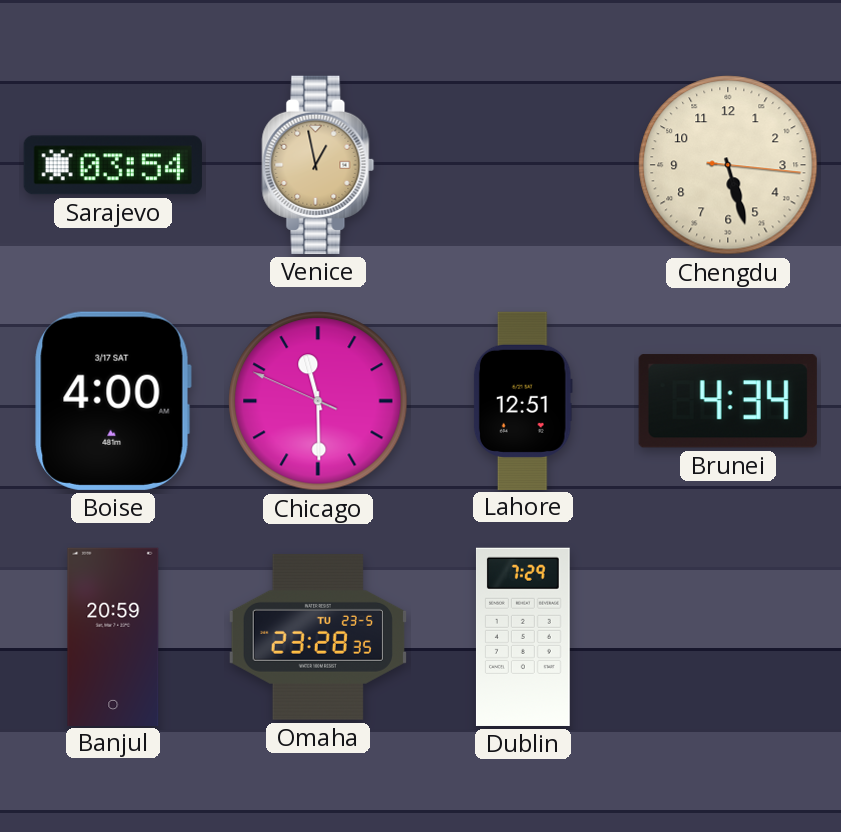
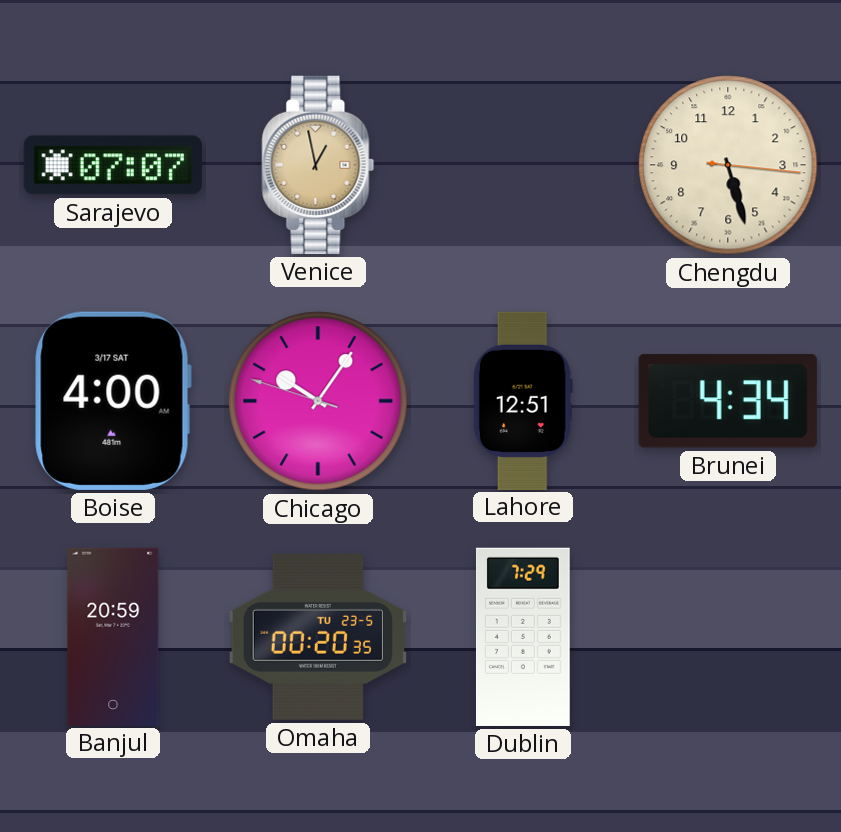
Sarajevo: 03:54 -> 07:07 (113, 165)
Chicago: 11:29 -> 10:05 (318, 401)
Omaha: 23:28 -> 00:20 (318, 637)
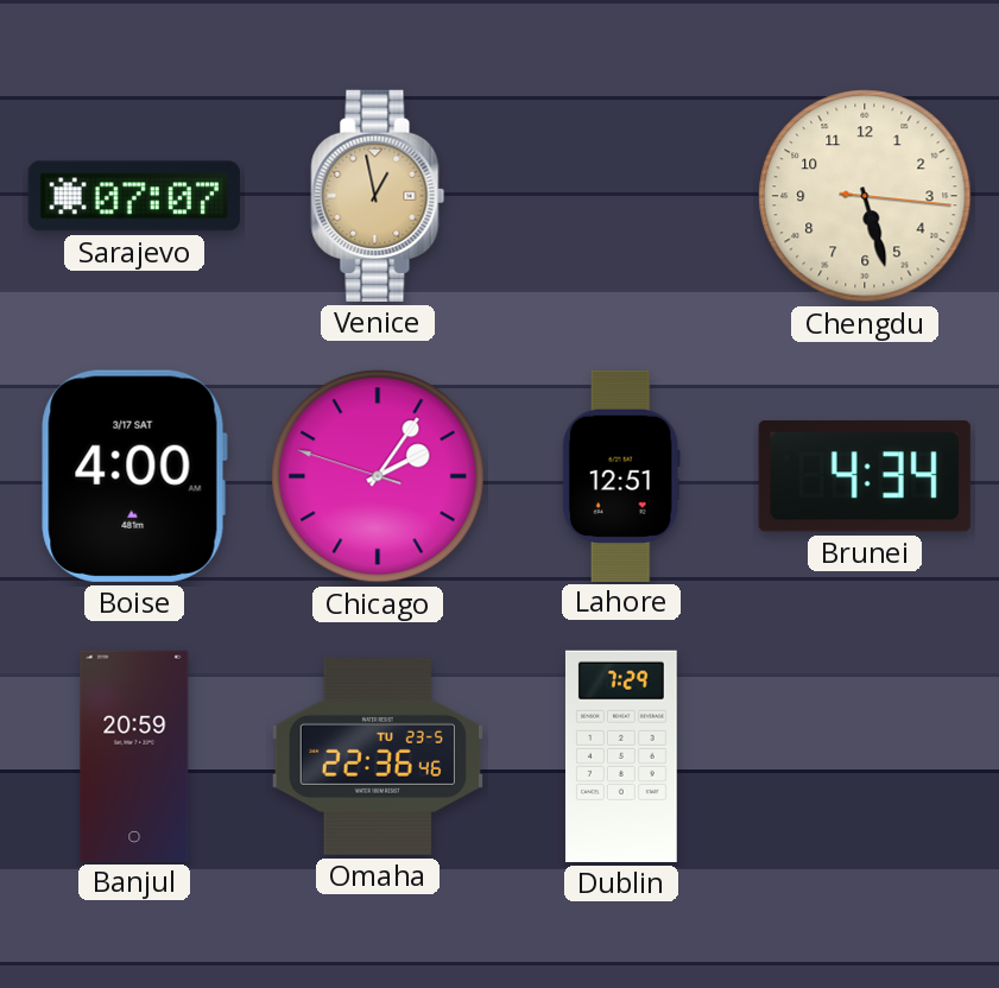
Chicago: 10:05 -> 2:05 (378, 476)
Omaha: 00:20 -> 22:36 (378, 756)
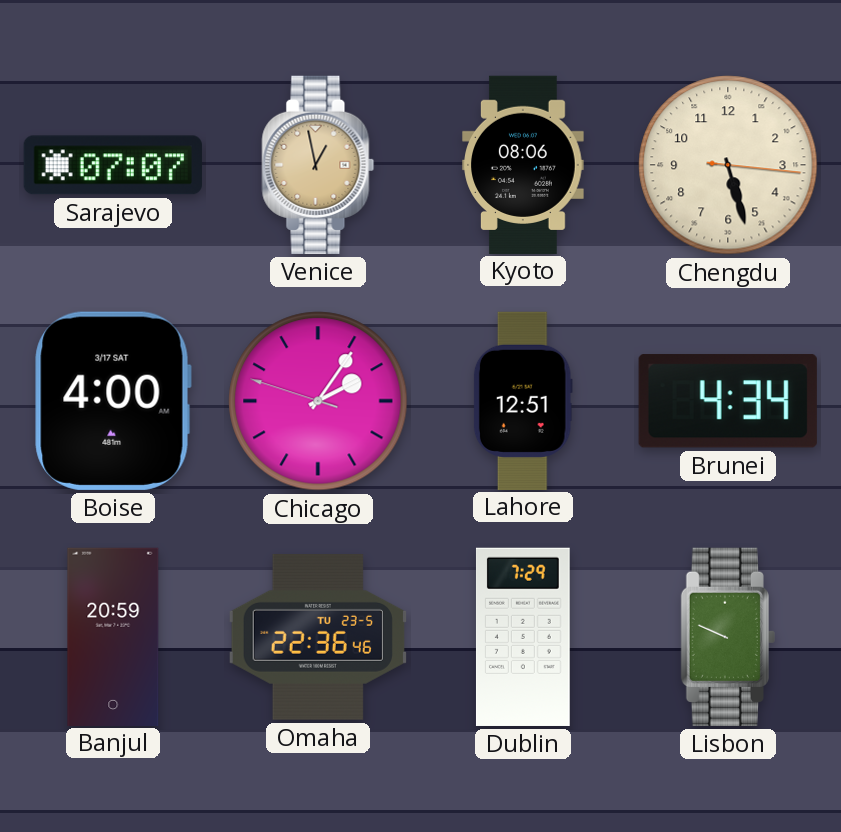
Kyoto: none -> 08:06 (523, 164)
Lisbon: none -> 9:49 (728, 637)
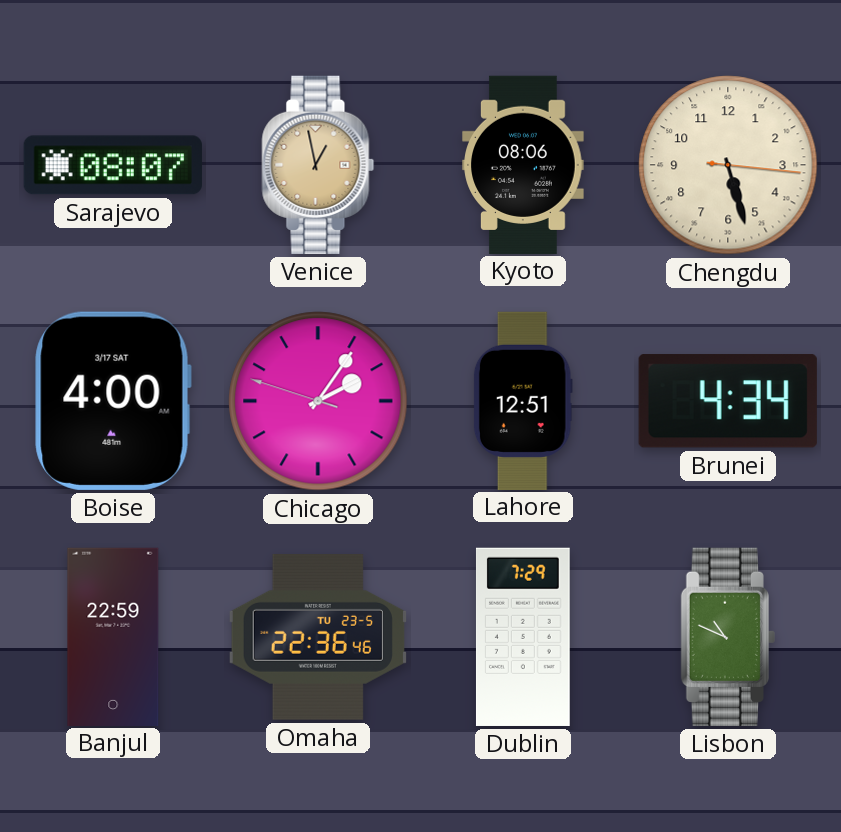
Sarajevo: 07:07 -> 08:07 (113, 165)
Banjul: 20:59 -> 22:59 (113, 636)
Lisbon: 9:49 -> 10:49 (728, 637)
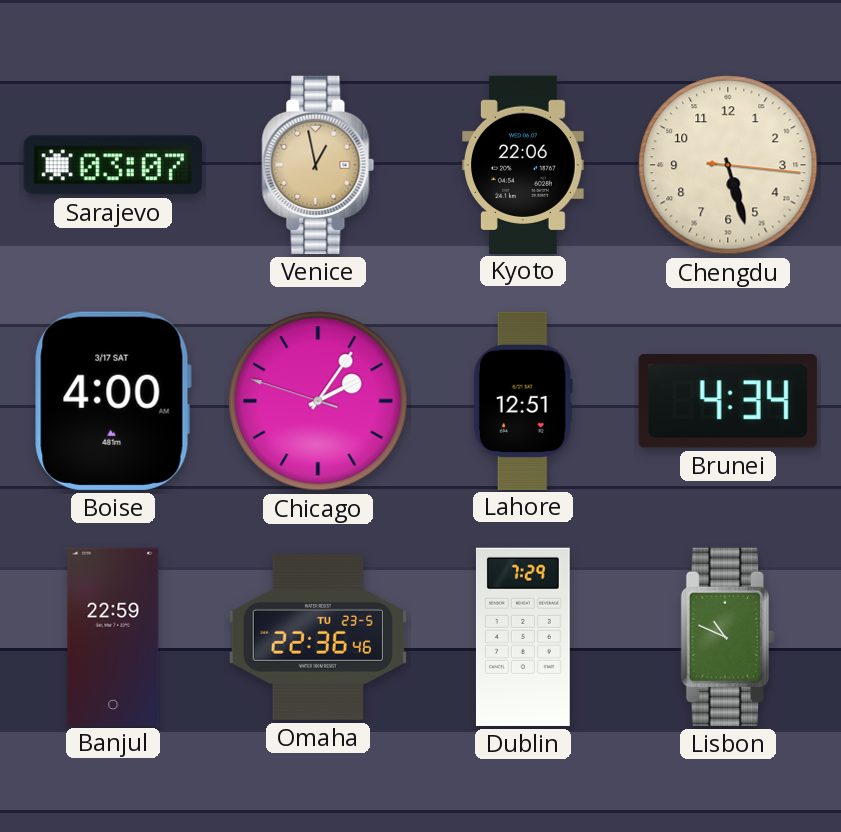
Sarajevo: 08:07 -> 03:07 (113, 165)
Kyoto: 08:06 -> 22:06 (523, 164)
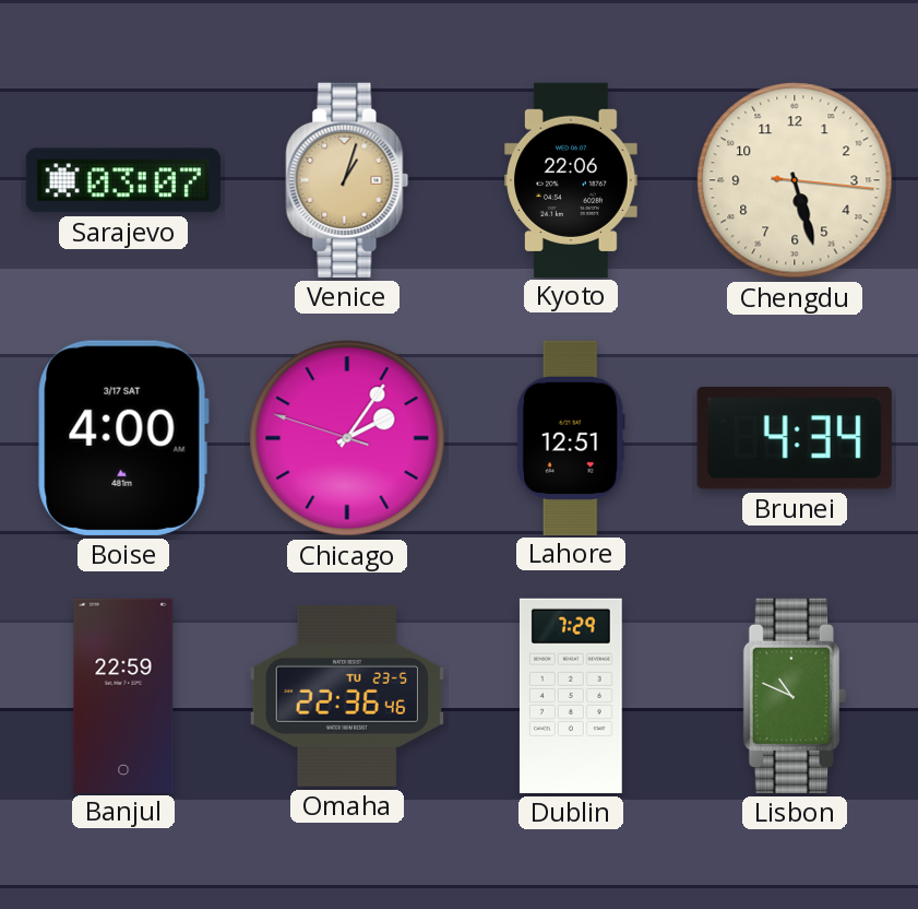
Venice: 12:58 -> 1:03 (347, 180)
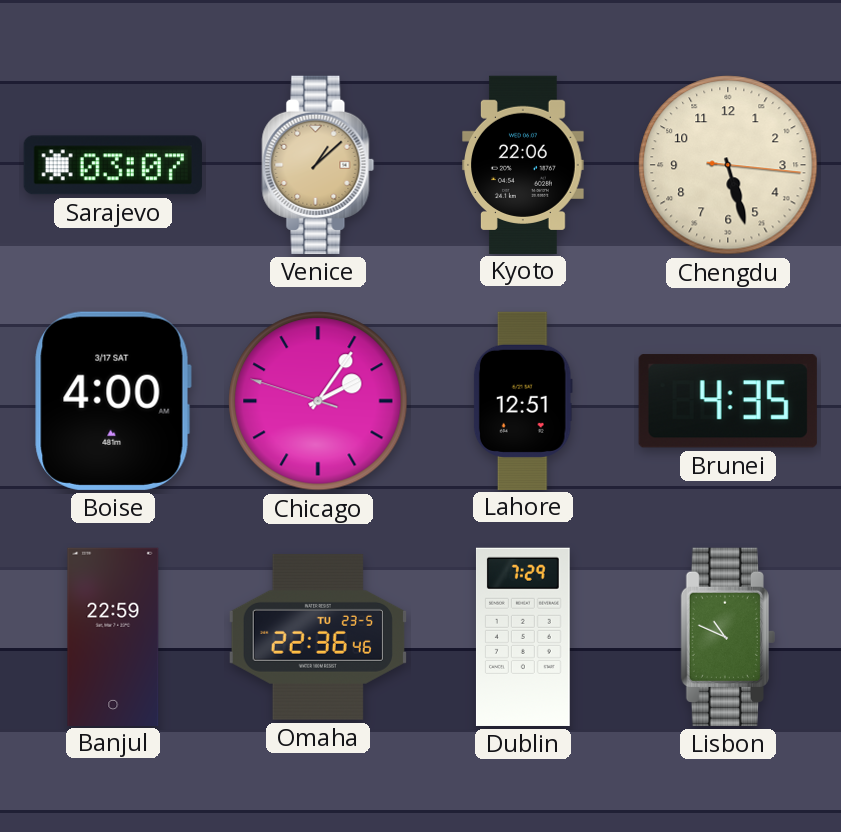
Venice: 1:03 -> 1:08 (318, 165)
Brunei: 4:34 -> 4:35 (728, 401)
